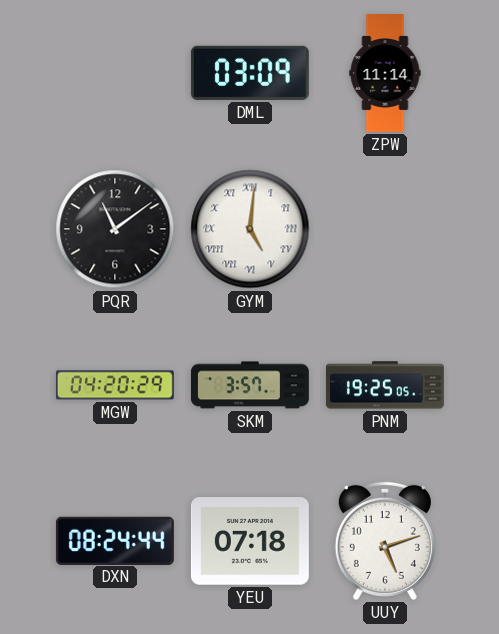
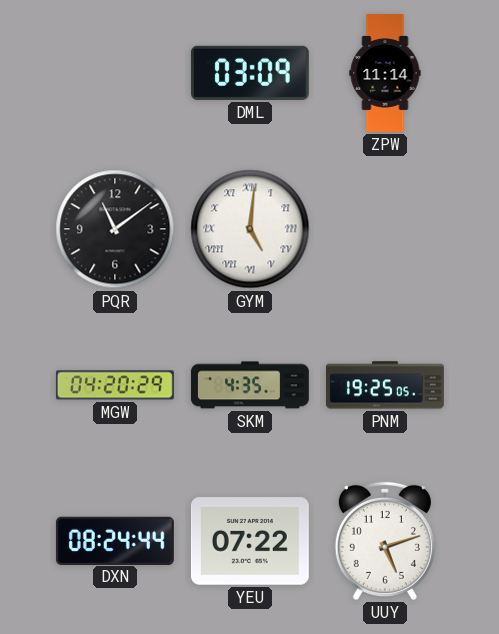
SKM: 3:57 -> 4:35 (250, 385)
YEU: 07:18 -> 07:22 (250, 541)
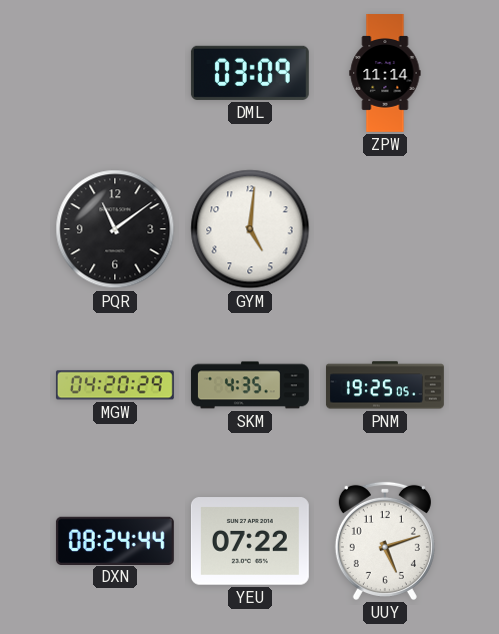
GYM numerals: Roman -> Arabic (250, 229)
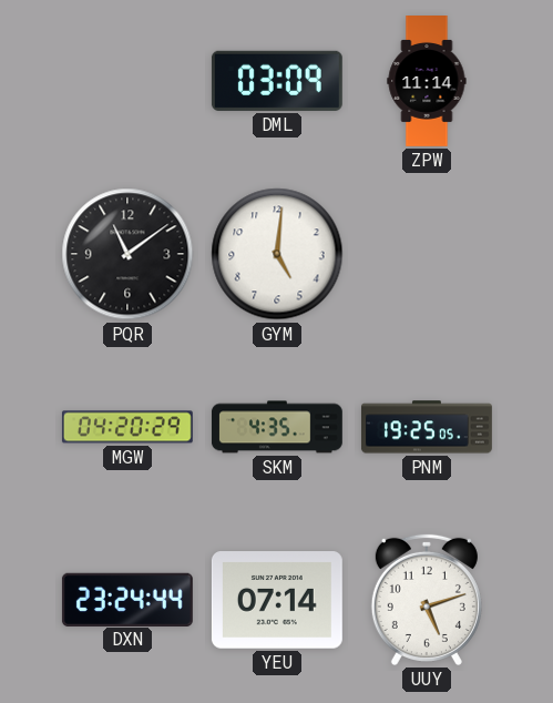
DXN: 08:24 -> 23:24 (127, 599)
YEU: 07:22 -> 07:14 (277, 600)
